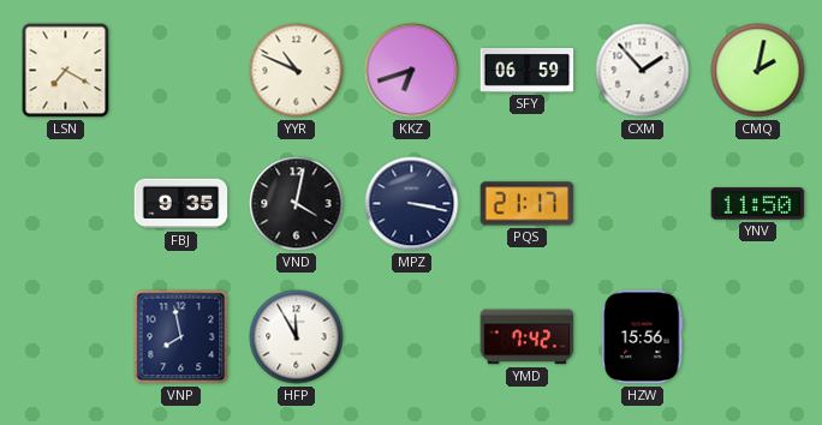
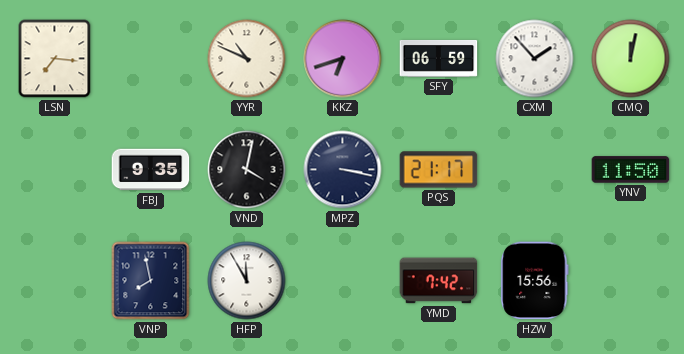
LSN: 7:20 -> 7:16 (55, 59)
CMQ: 2:02 -> 12:02 (631, 59)
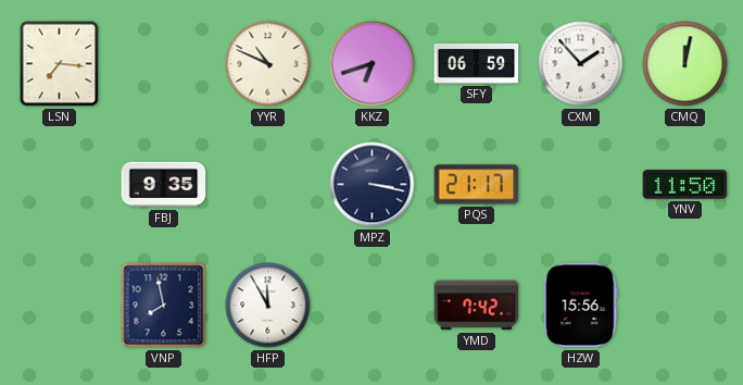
VND: 4:02 -> none (247, 170)
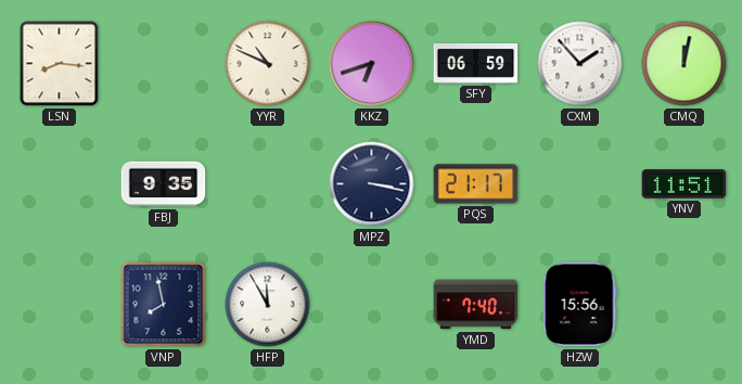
LSN: 7:16 -> 8:16 (60, 64)
YNV: 11:50 -> 11:51 (685, 184)
YMD: 7:42 -> 7:40 (476, 305)
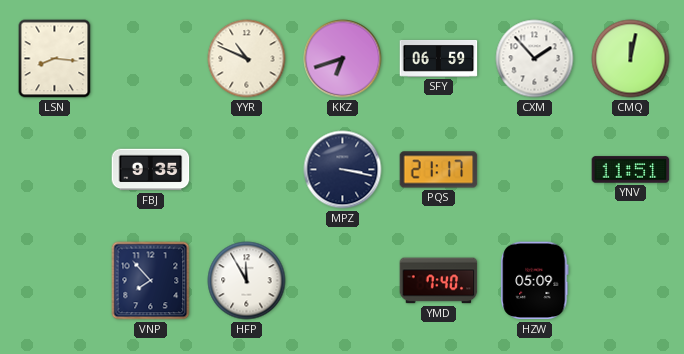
VNP: 7:58 -> 7:53 (151, 281)
HZW: 15:56 -> 05:09 (535, 281)
